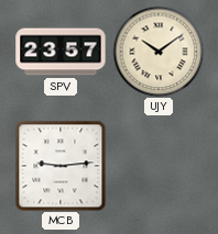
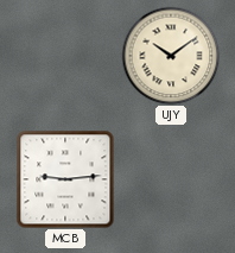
SPV: 23:57 -> none (61, 52)
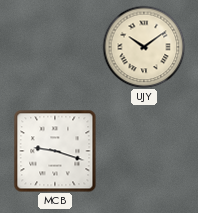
MCB: 9:14 -> 9:18 (55, 151)
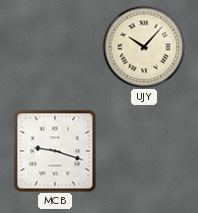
UJY: 10:09 -> 10:07 (144, 47)
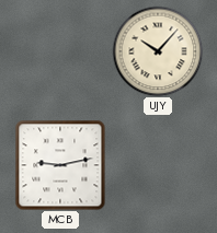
MCB: 9:18 -> 9:13 (60, 165)
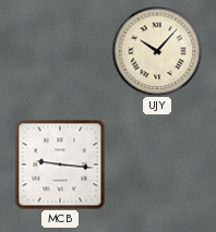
MCB: 9:13 -> 9:16 (60, 164)
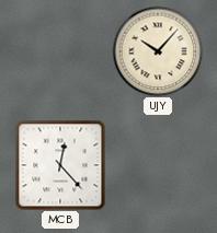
MCB: 9:16 -> 12:23 (60, 165)
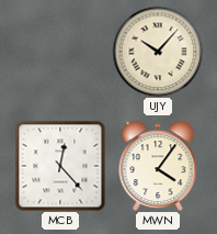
MWN: none -> 4:06 (158, 166)
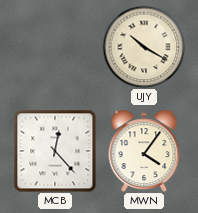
UJY: 10:07 -> 10:20 (144, 47)
